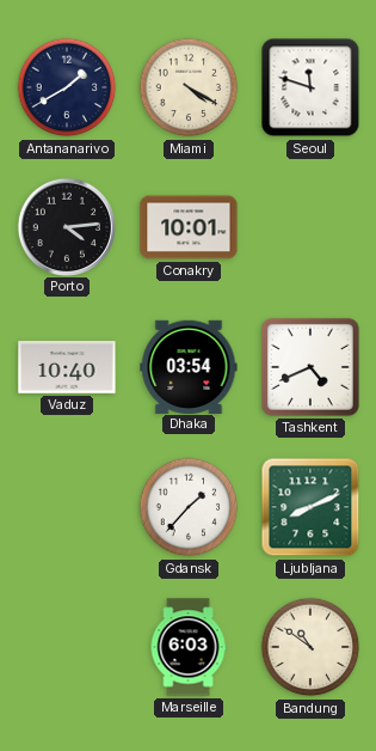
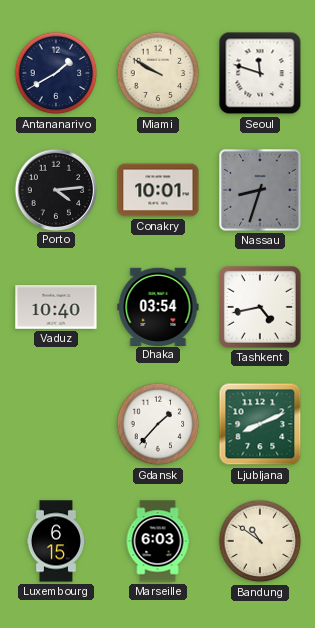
Miami: 4:20 -> 9:50 (158, 73)
Nassau: none -> 8:33 (260, 190)
Tashkent: 4:41 -> 4:43 (260, 307)
Luxembourg: none -> 6:15 (56, 541)
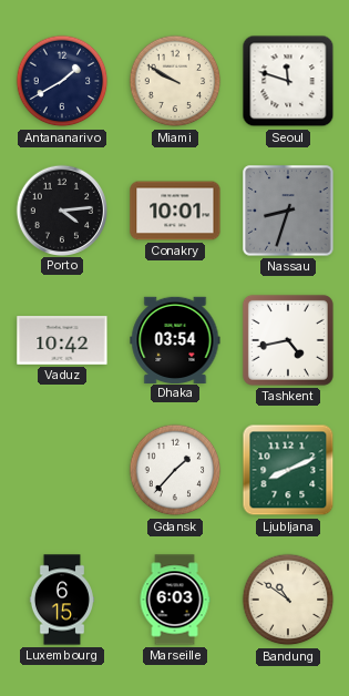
Vaduz: 10:40 -> 10:42 (62, 340)
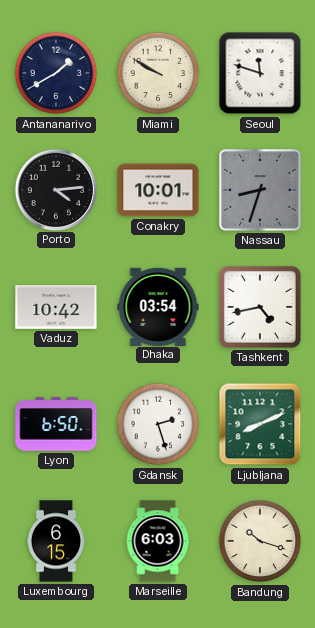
Lyon: none -> 6:50 (56, 424)
Gdansk: 1:37 -> 2:27 (158, 424)
Bandung: 10:51 -> 10:18 (260, 541)
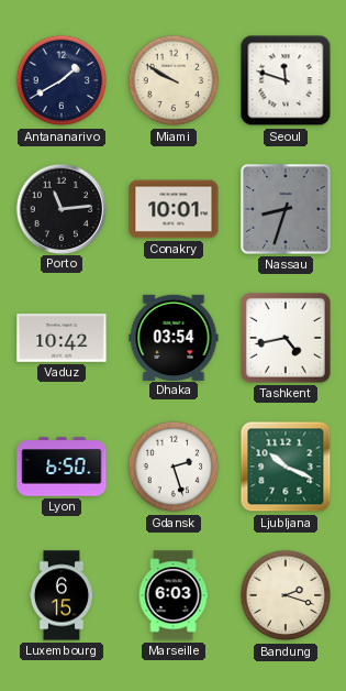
Porto: 4:14 -> 11:14 (60, 208)
Ljubljana: 8:11 -> 10:19 (286, 467)
Bandung: 10:18 -> 2:18 (286, 595)
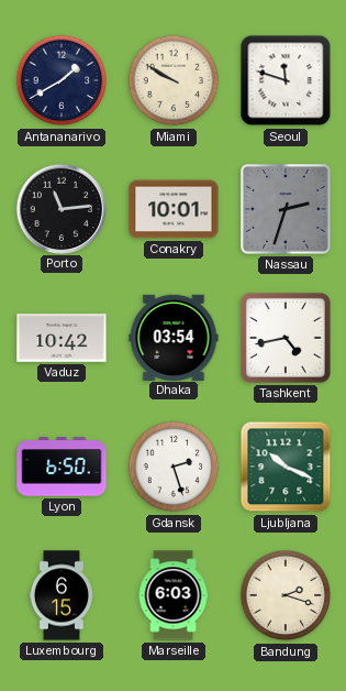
Nassau: 8:33 -> 2:33 (286, 209)
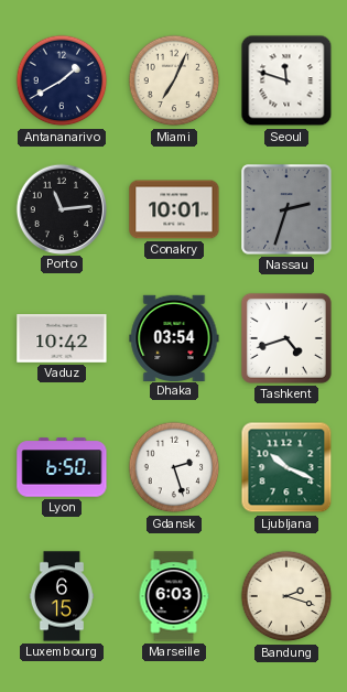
Miami: 9:50 -> 7:04 (174, 80)
Tashkent: 4:43 -> 4:42 (286, 338)
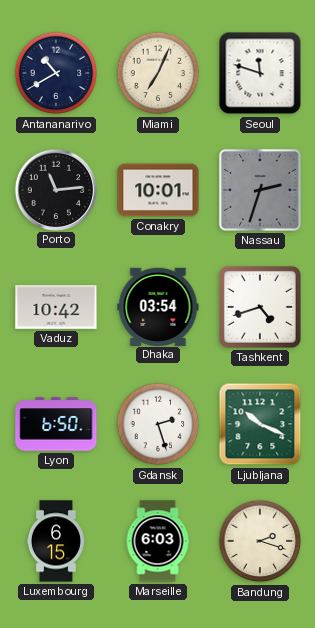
Antananarivo: 1:40 -> 10:40 (56, 73)
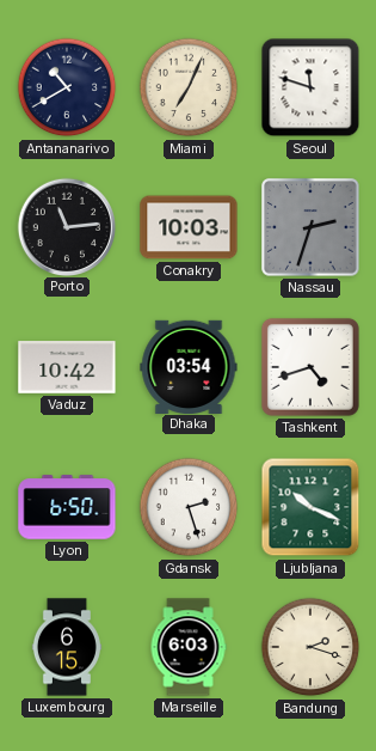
Conakry: 10:01 -> 10:03 (189, 227)
